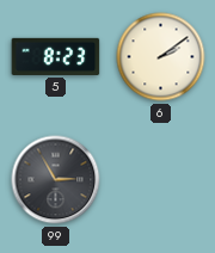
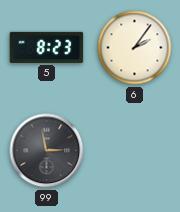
6: 2:09 -> 2:06 (135, 48)
99: 2:55 -> 2:58 (47, 151)
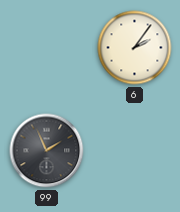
5: 8:23 -> none (47, 47)
99: 2:58 -> 1:56 (47, 151)
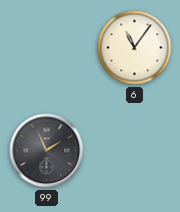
6: 2:06 -> 11:06 (135, 48)
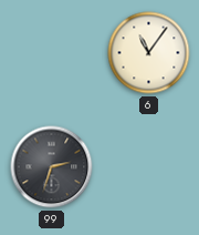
99: 1:56 -> 2:33 (52, 167)
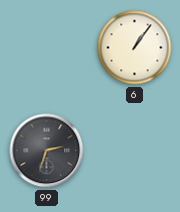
6: 11:06 -> 1:06 (135, 48)
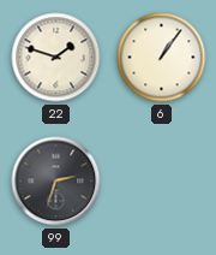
22: none -> 1:48 (56, 58)
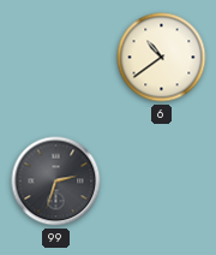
22: 1:48 -> none (56, 58)
6: 1:06 -> 10:39 (162, 58)
